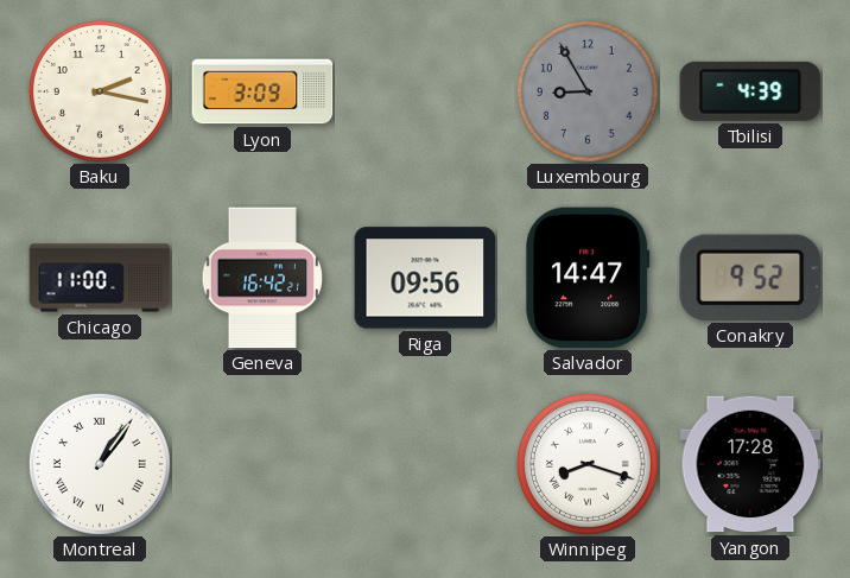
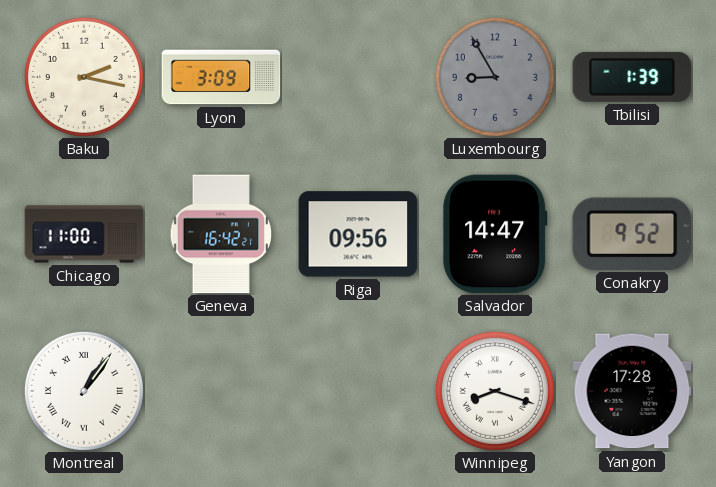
Tbilisi: 4:39 -> 1:39 (632, 77)
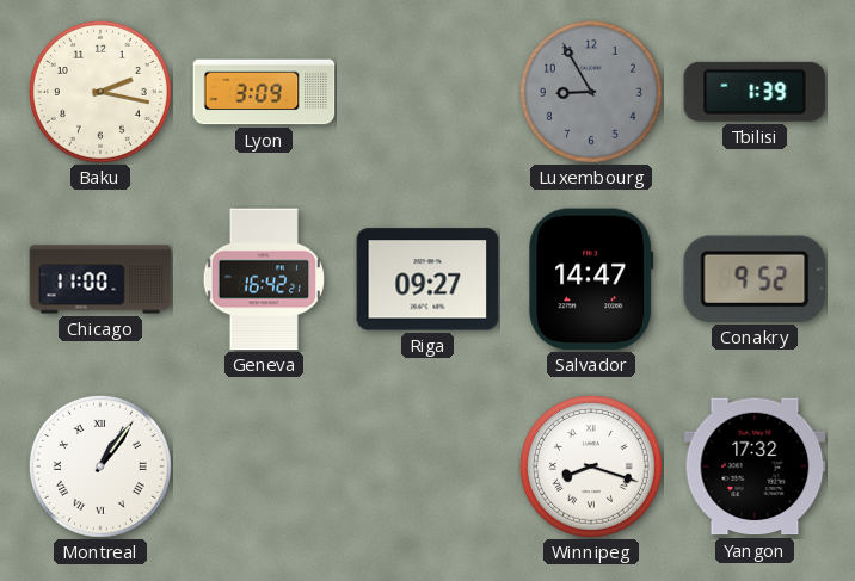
Riga: 09:56 -> 09:27 (427, 279)
Yangon: 17:28 -> 17:32 (755, 466)
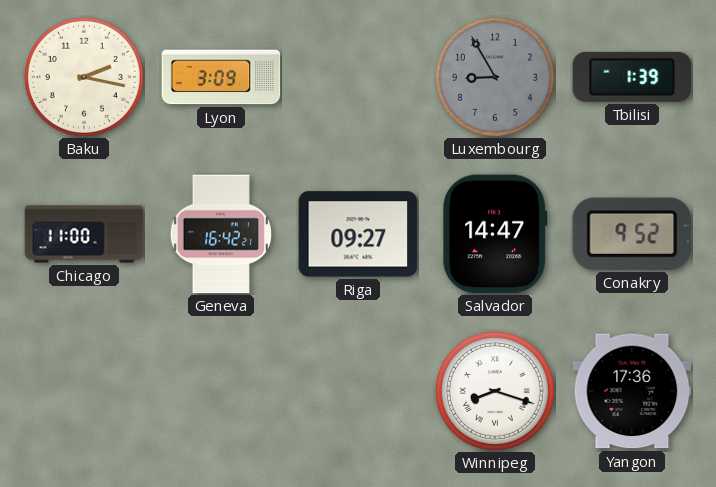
Montreal: 1:06 -> none (100, 466)
Yangon: 17:32 -> 17:36 (632, 391)
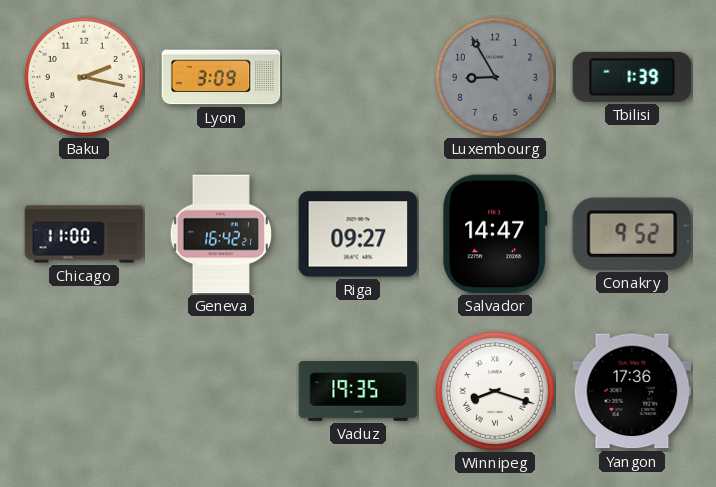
Vaduz: none -> 19:35 (358, 391)
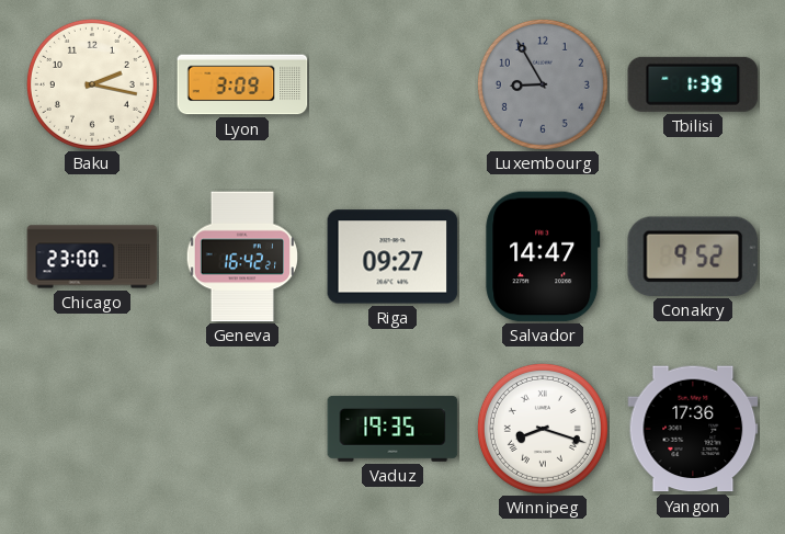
Chicago: 11:00 -> 23:00 (92, 257)
